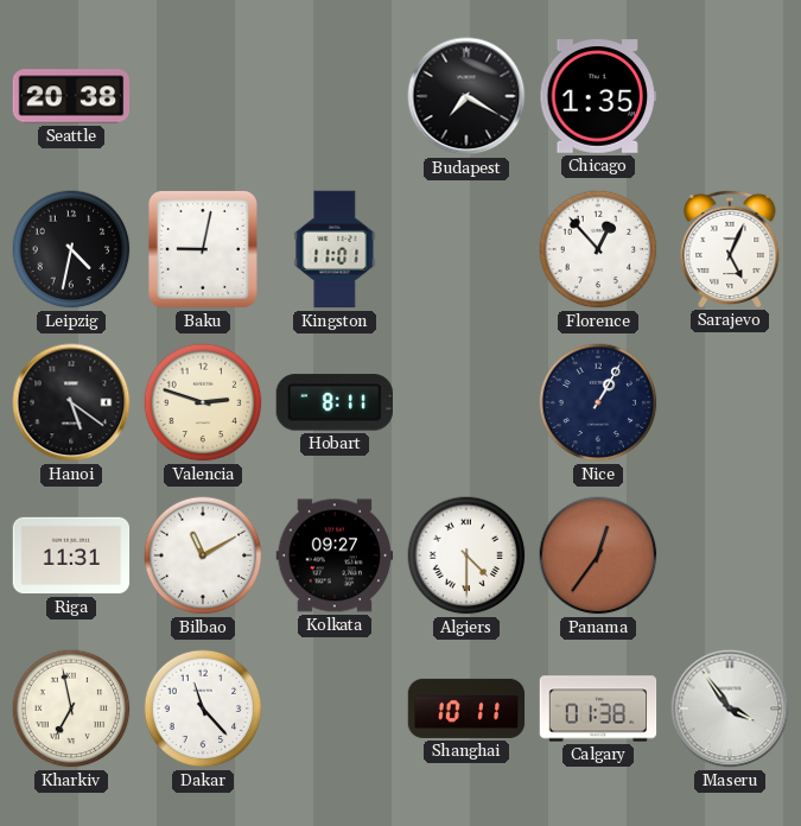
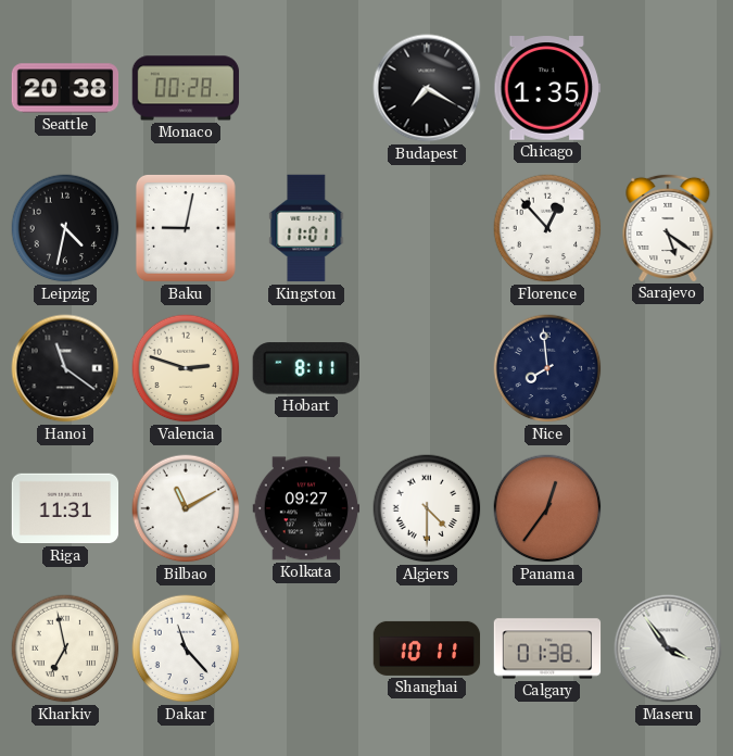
Monaco: none -> 00:28 (186, 88)
Sarajevo: 5:04 -> 5:21 (668, 227)
Hanoi: 5:21 -> 11:21 (65, 368)
Nice: 1:05 -> 7:59 (547, 368)
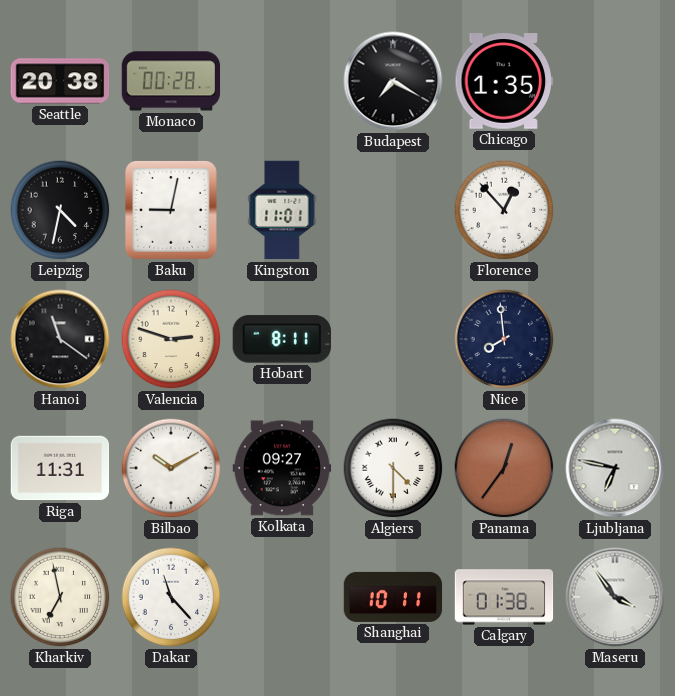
Sarajevo: 5:21 -> none (668, 227)
Bilbao: 11:10 -> 10:10 (171, 468)
Ljubljana: none -> 6:47 (615, 468)
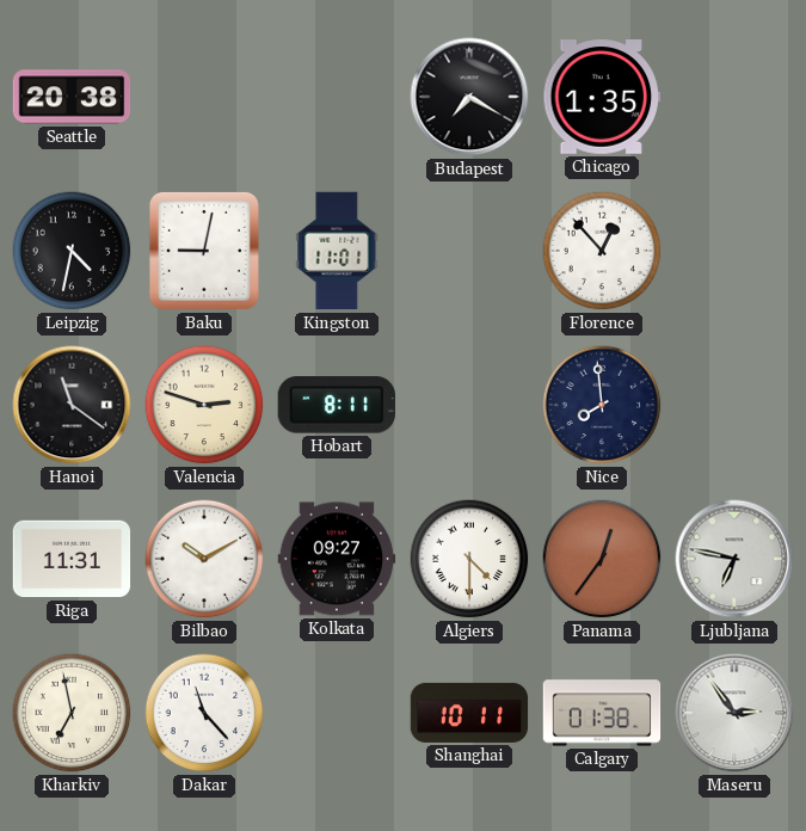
Monaco: 00:28 -> none (171, 81)
Maseru: 3:54 -> 2:54 (734, 713)
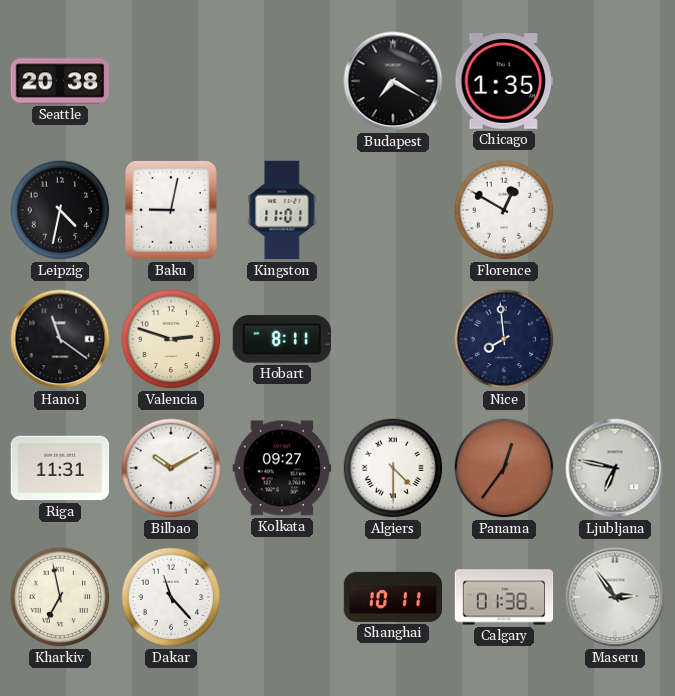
Florence: 12:53 -> 12:50 (504, 210)
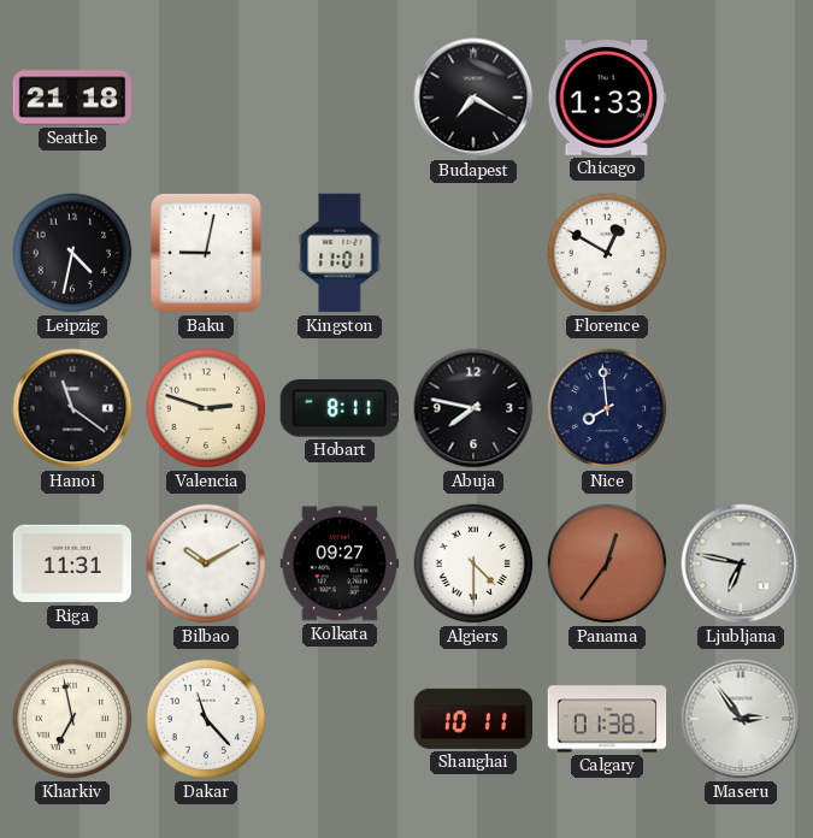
Seattle: 20:38 -> 21:18 (72, 98)
Chicago: 1:35 -> 1:33 (607, 98)
Abuja: none -> 7:47 (473, 408)
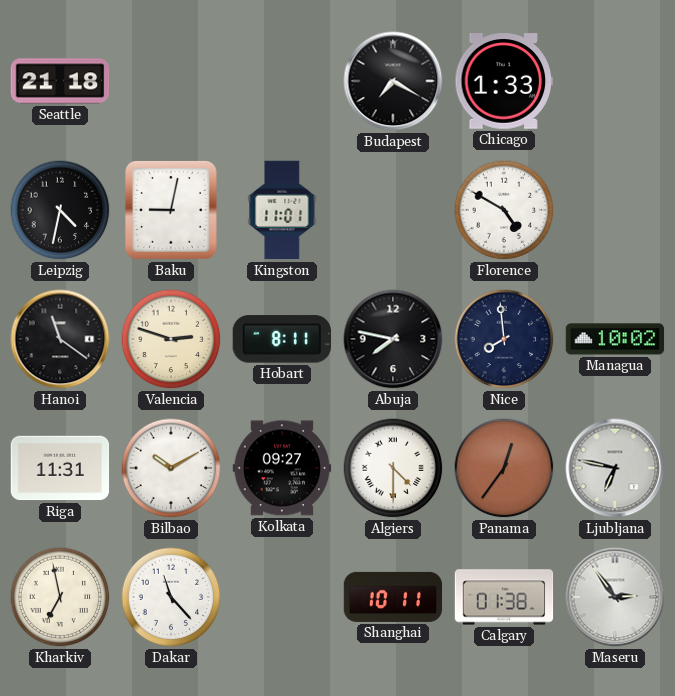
Florence: 12:50 -> 4:50 (504, 210)
Managua: none -> 10:02 (615, 339)
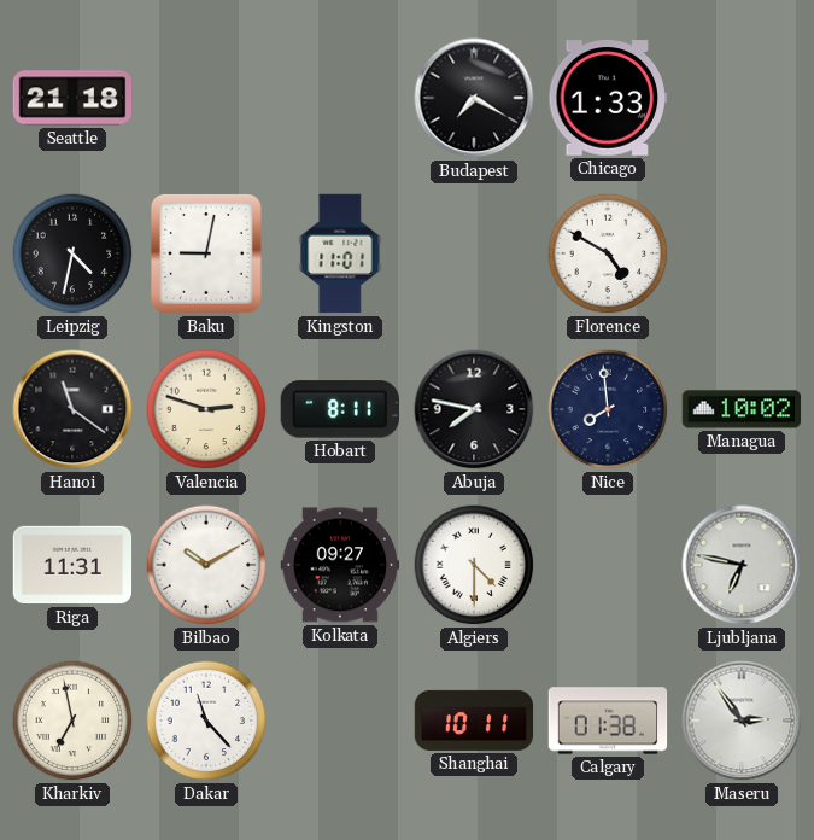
Panama: 12:36 -> none (504, 468)
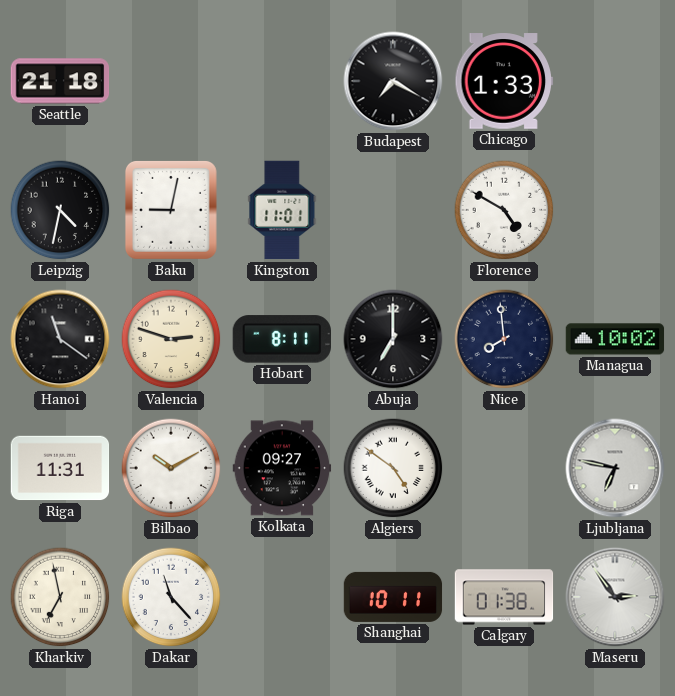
Abuja: 7:47 -> 7:00 (393, 339)
Algiers: 4:30 -> 4:51 (393, 468)
